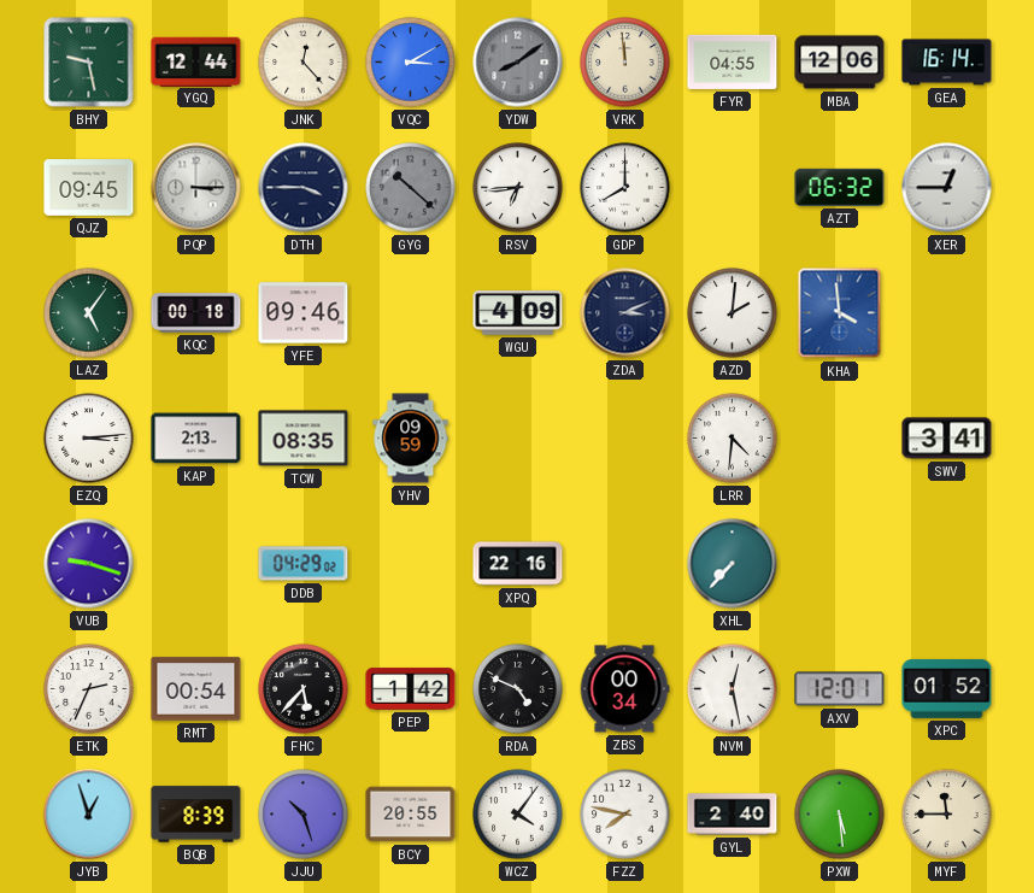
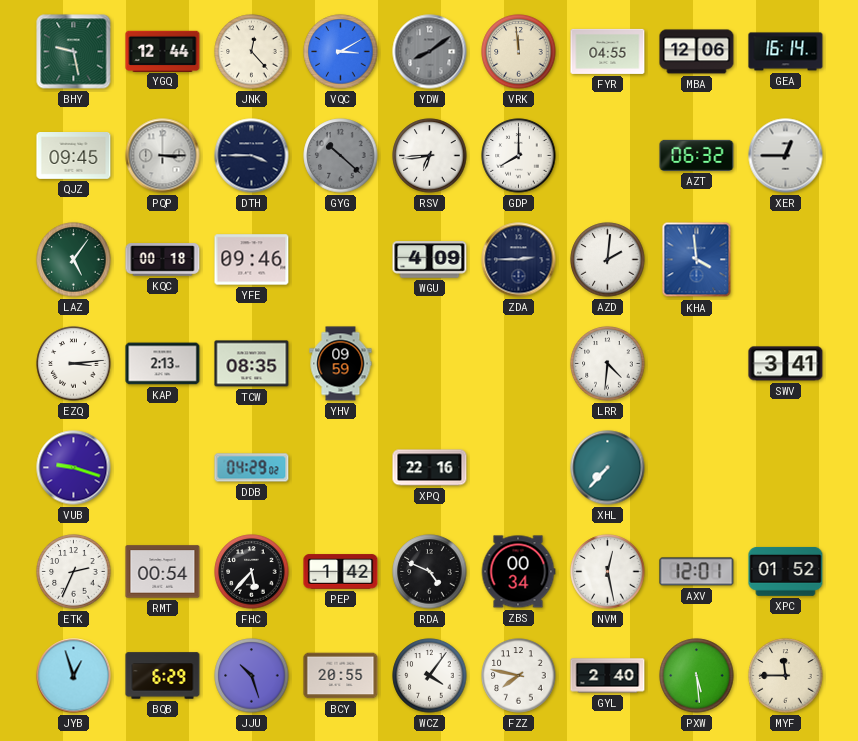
ZDA: 3:11 -> 2:45 (519, 260)
BQB: 8:39 -> 6:29 (163, 676)
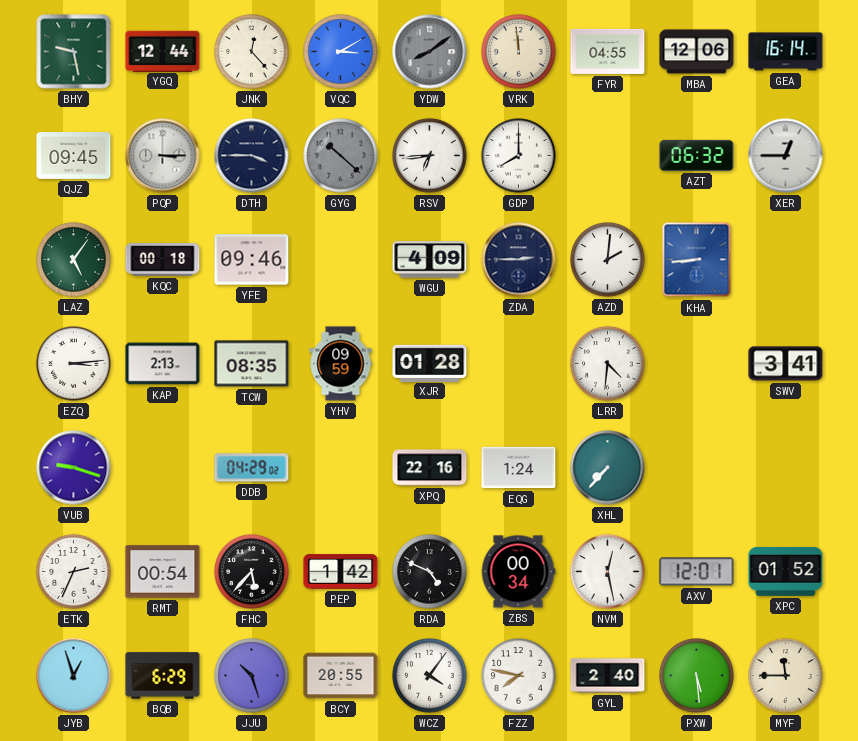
KHA: 3:59 -> 8:44 (697, 260)
XJR: none -> 01:28 (430, 363)
EQG: none -> 1:24 (519, 468)
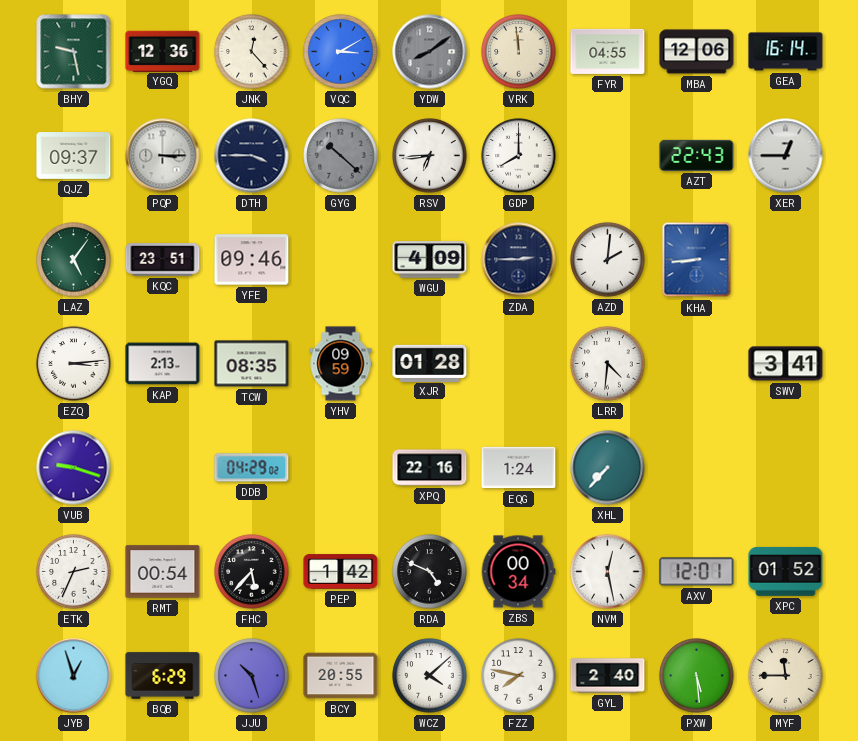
YGQ: 12:44 -> 12:36 (163, 51)
QJZ: 09:45 -> 09:37 (74, 156)
AZT: 06:32 -> 22:43 (697, 155)
KQC: 00:18 -> 23:51 (163, 260)
WCZ: 4:06 -> 4:08 (430, 676)
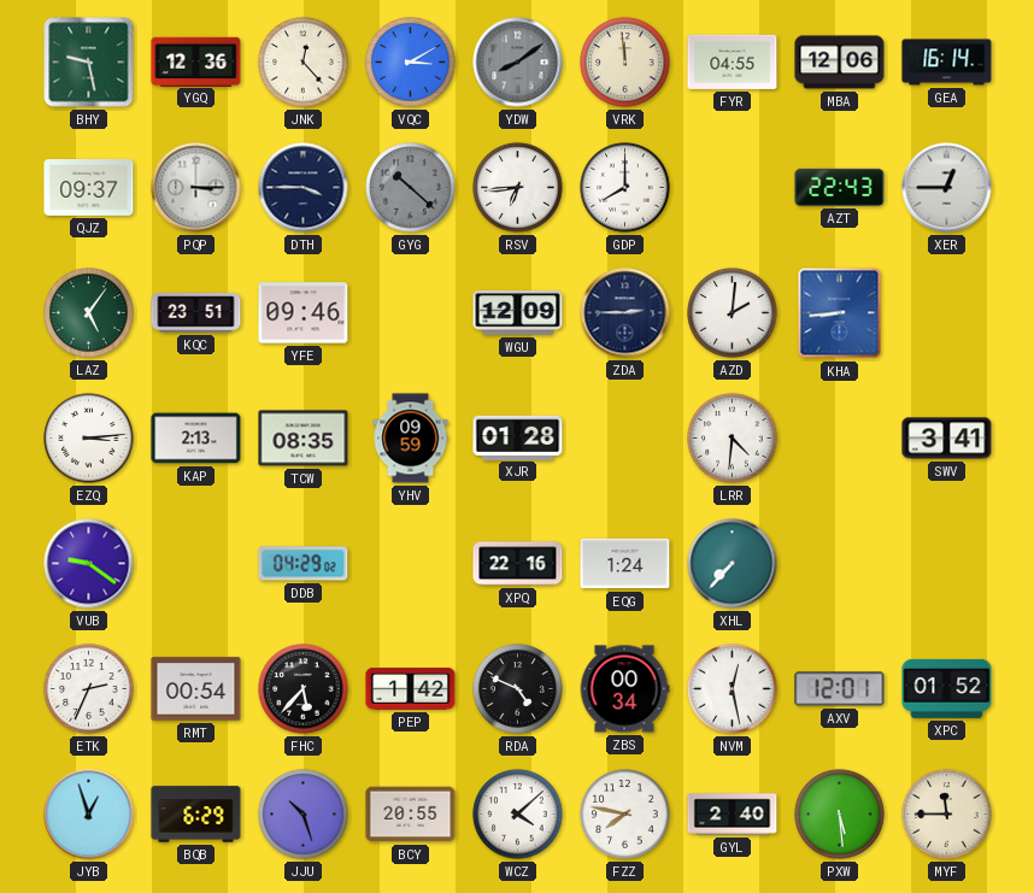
WGU: 4:09 -> 12:09 (518, 313)
VUB: 9:18 -> 9:21 (89, 564)
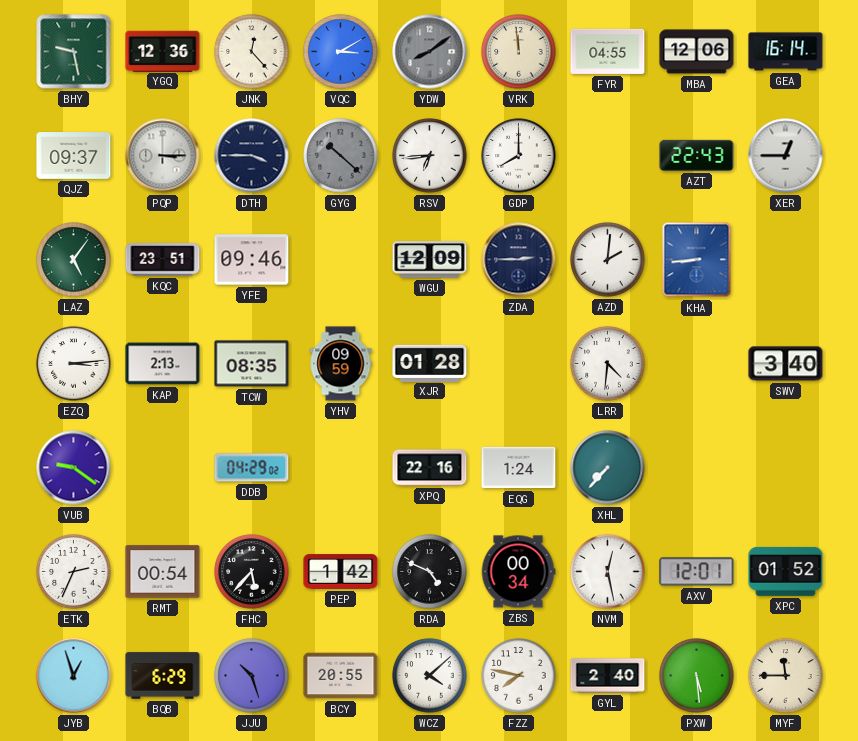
SWV: 3:41 -> 3:40 (786, 364)
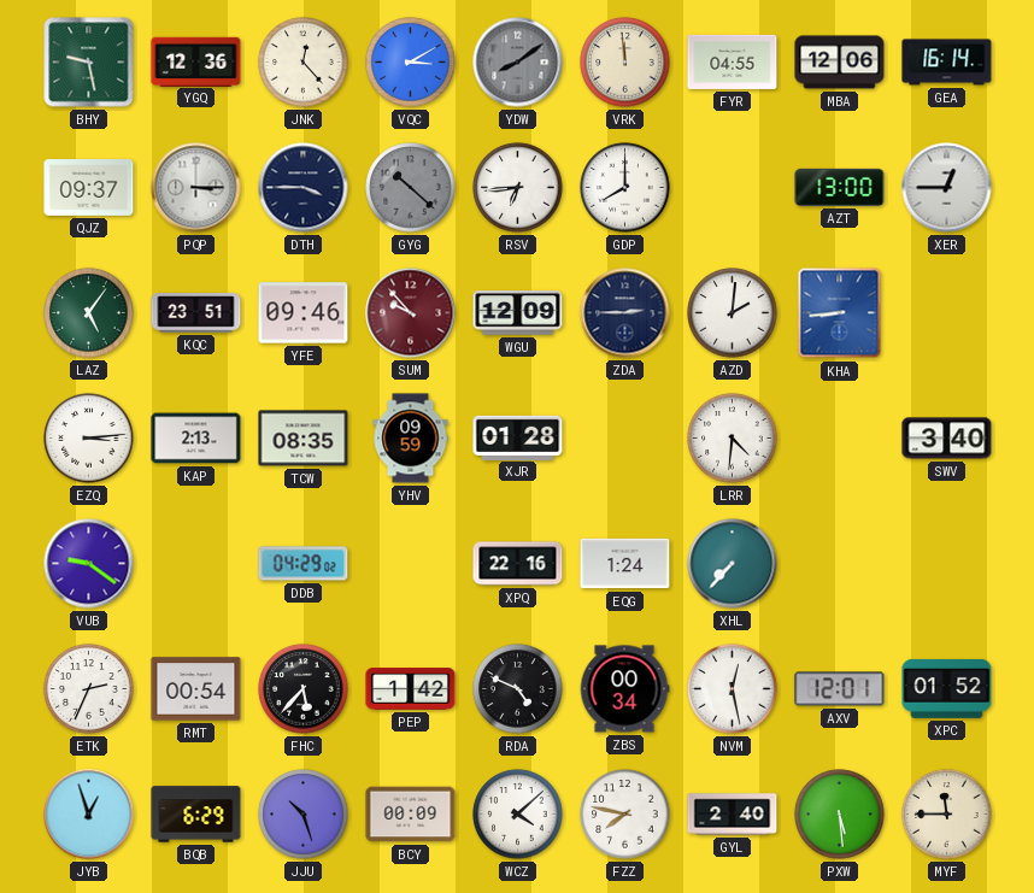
AZT: 22:43 -> 13:00 (840, 187)
SUM: none -> 9:53 (411, 313)
BCY: 20:55 -> 00:09 (411, 815)
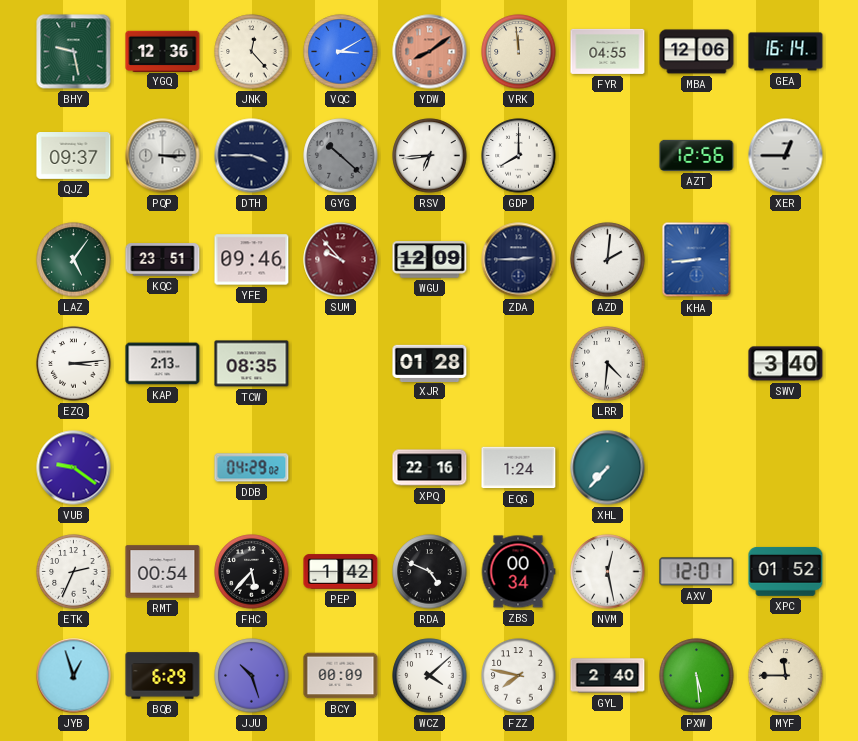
YDW dial: grey -> salmon (430, 52)
AZT: 13:00 -> 12:56 (697, 155)
YHV: 09:59 -> none (411, 439)
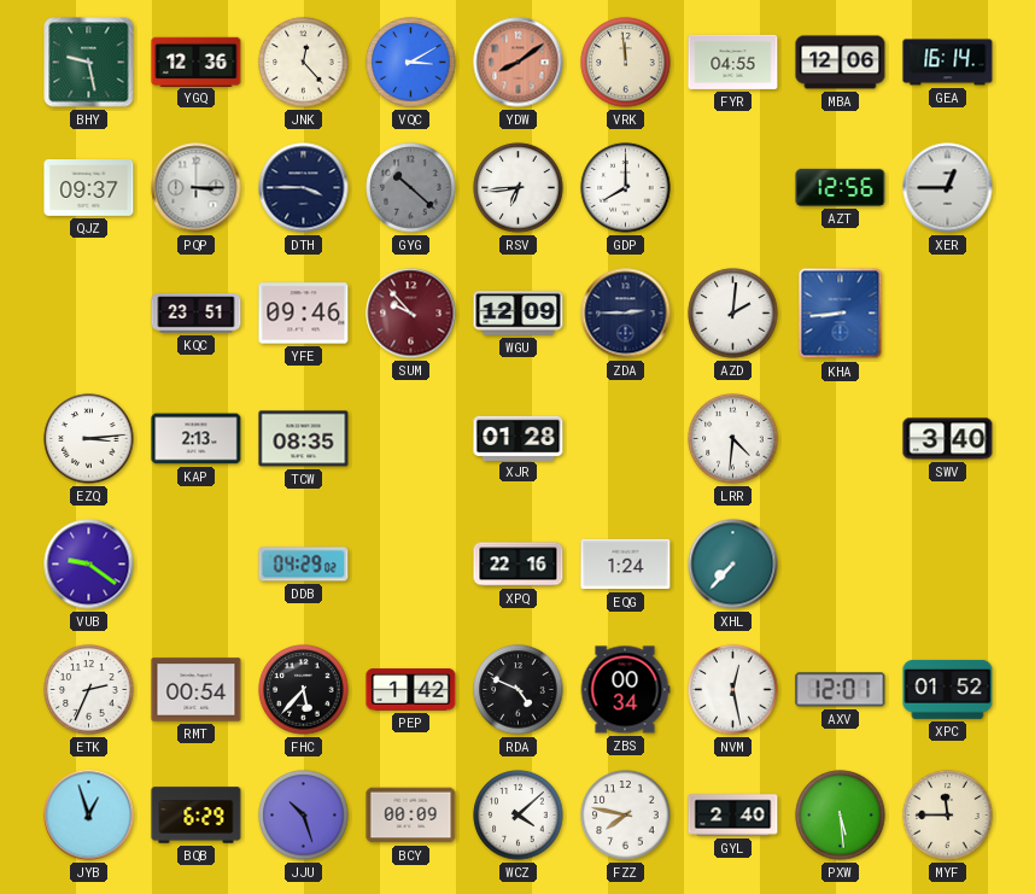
LAZ: 5:06 -> none (74, 260)
